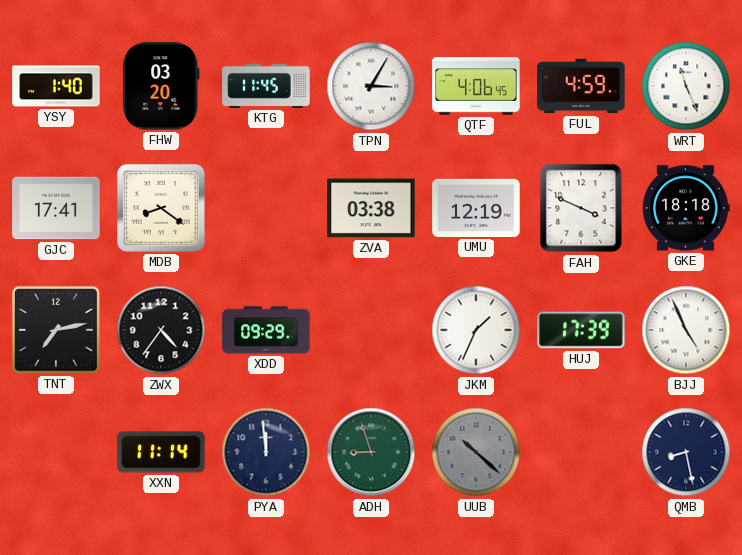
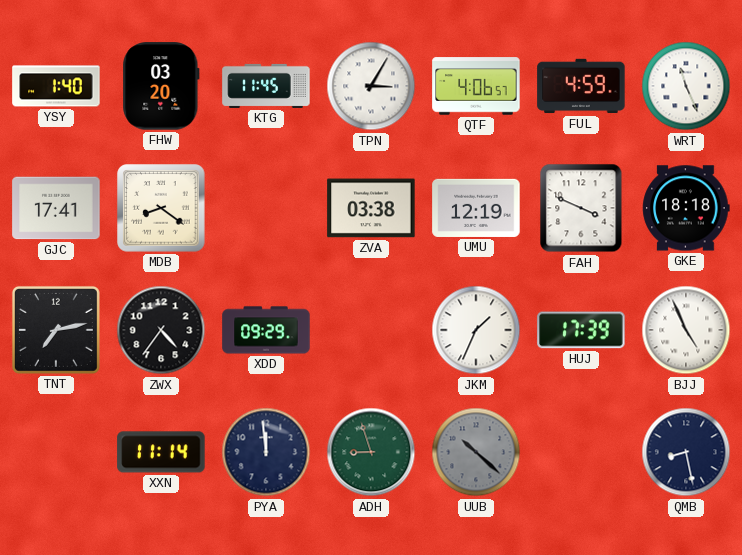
QTF: 4:06:45 -> 4:06:57 (476, 86)
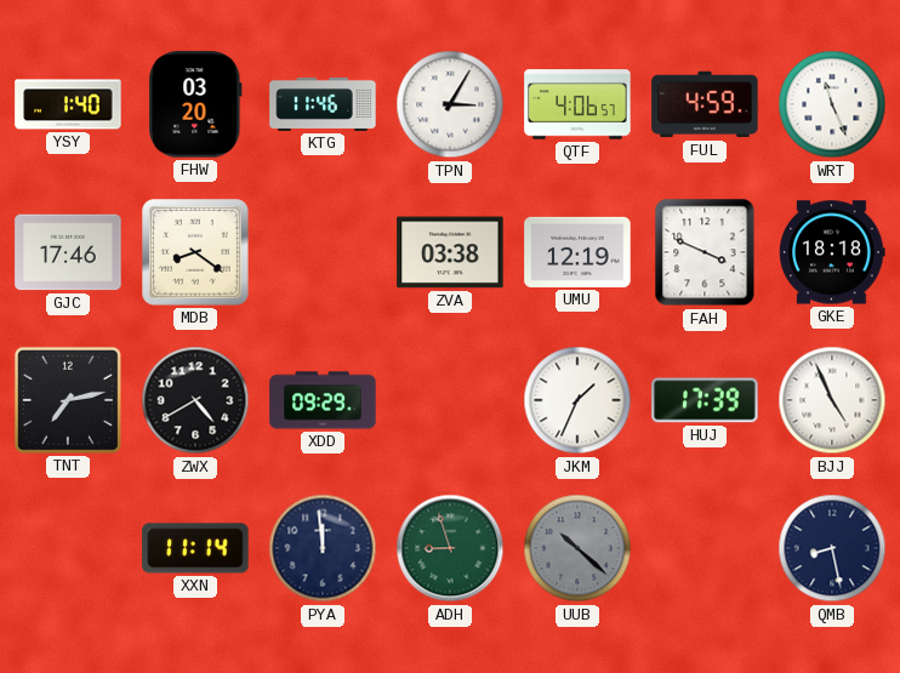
KTG: 11:45 -> 11:46 (323, 104)
GJC: 17:41 -> 17:46 (68, 252)
ZWX: 4:36 -> 4:40 (195, 400)
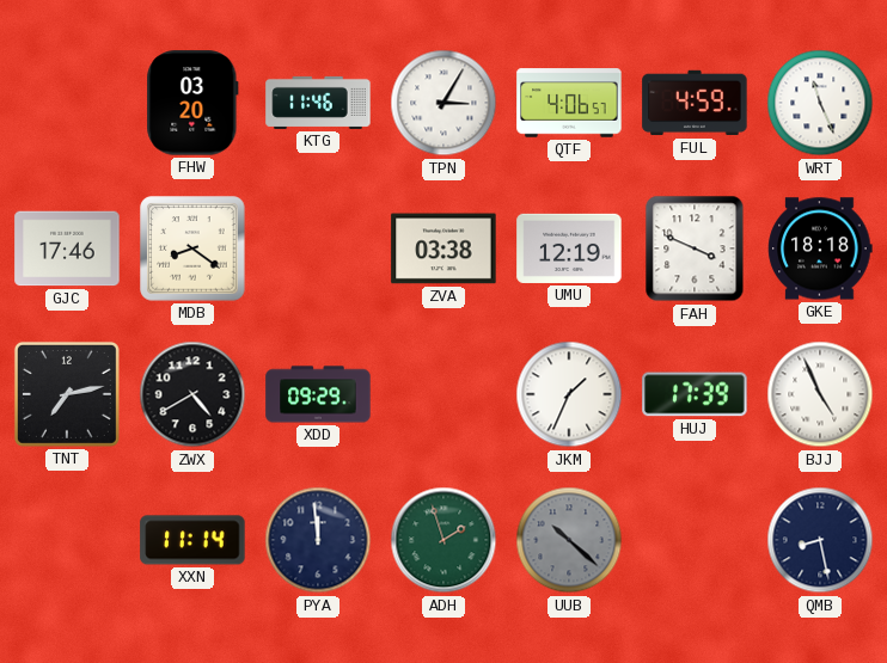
YSY: 1:40 -> none (68, 104)
ADH: 8:57 -> 1:57 (443, 540)
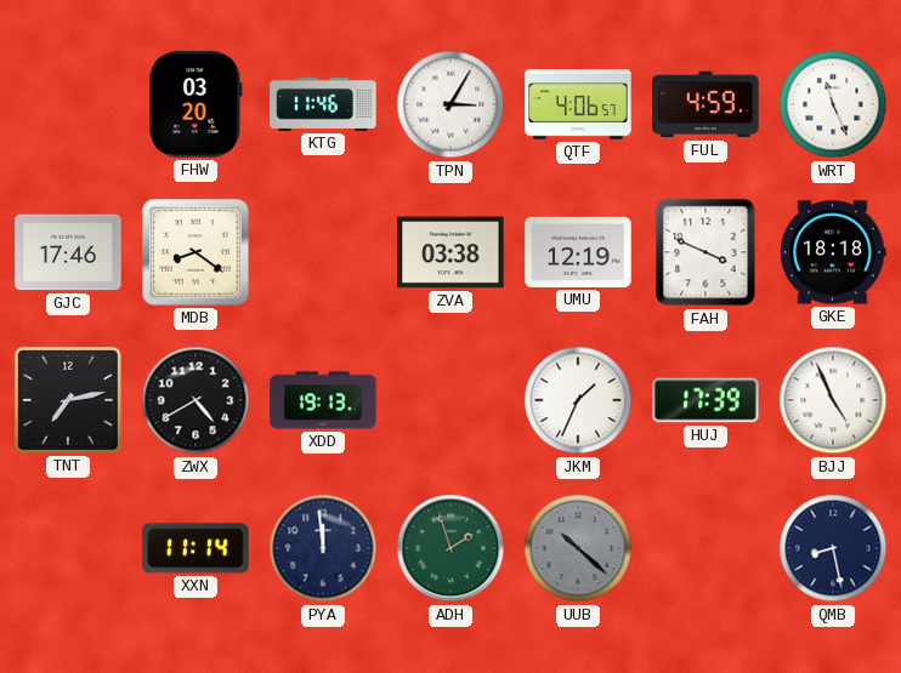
XDD: 09:29 -> 19:13 (323, 400)
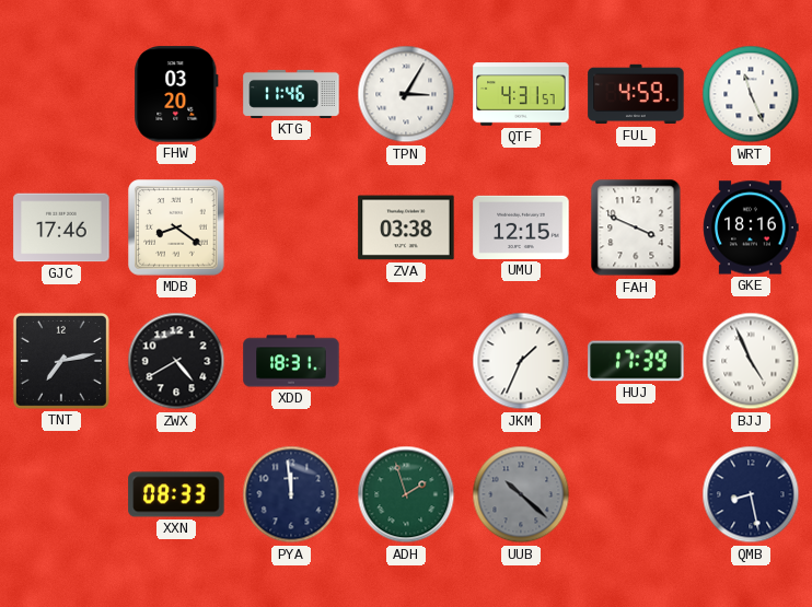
QTF: 4:06 -> 4:31 (521, 94)
UMU: 12:19 -> 12:15 (521, 227)
GKE: 18:18 -> 18:16 (751, 227)
XDD: 19:13 -> 18:31 (291, 361)
XXN: 11:14 -> 08:33 (176, 494)
